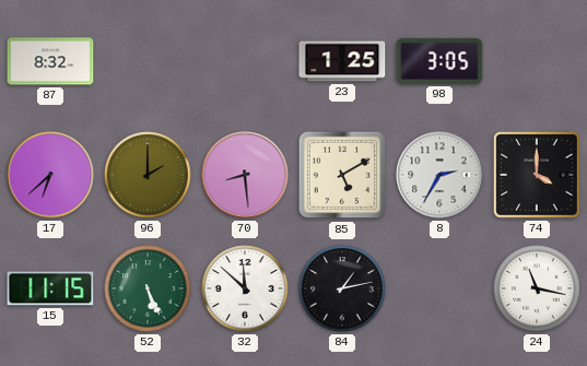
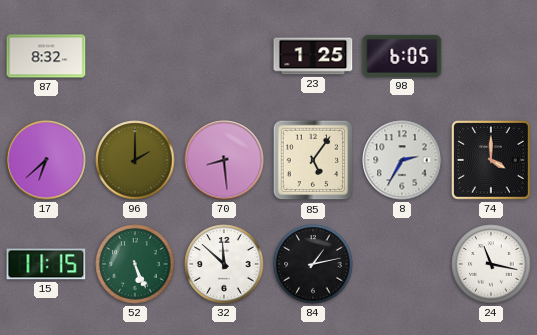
98: 3:05 -> 6:05 (402, 56)
85: 5:10 -> 5:06 (313, 160)
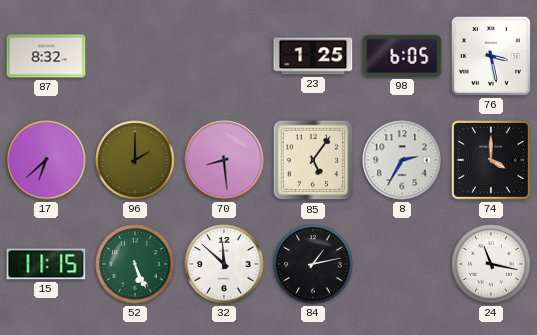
76: none -> 3:28 (491, 56)
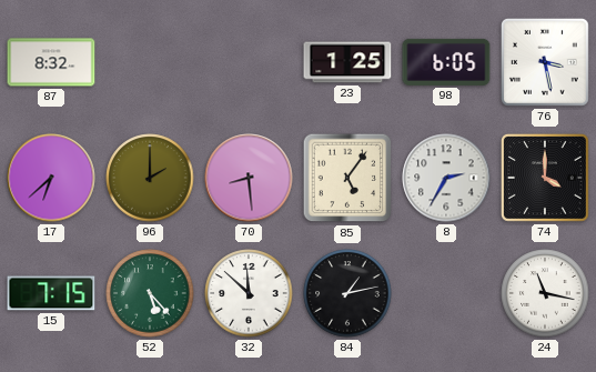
15: 11:15 -> 7:15 (51, 293)
52: 5:26 -> 5:23 (150, 293)
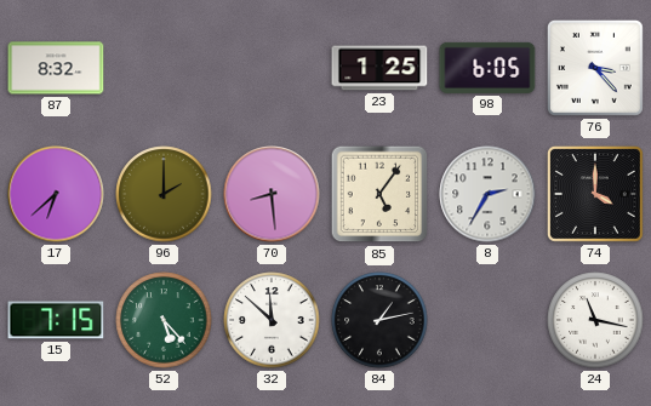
76: 3:28 -> 3:23 (595, 68)
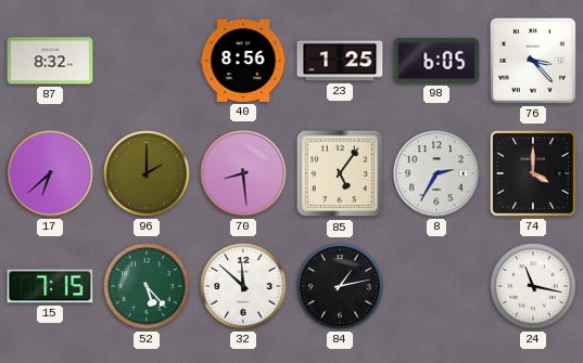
40: none -> 8:56 (243, 61)
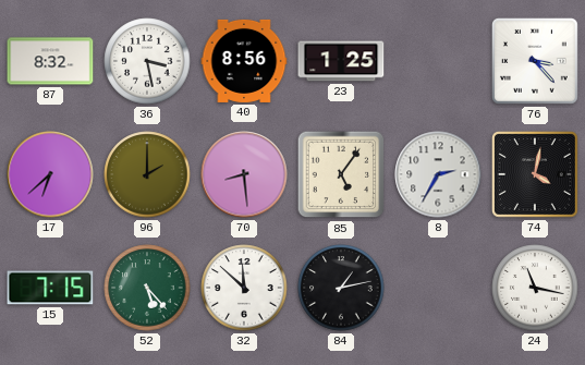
36: none -> 3:28 (147, 61)
98: 6:05 -> none (436, 61)
74: 4:00 -> 4:02 (535, 174)
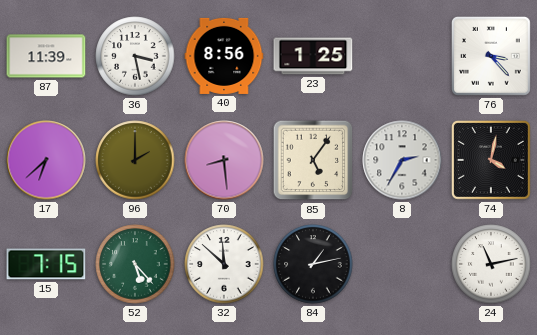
87: 8:32 -> 11:39 (46, 56)
24: 11:17 -> 11:13 (491, 264)
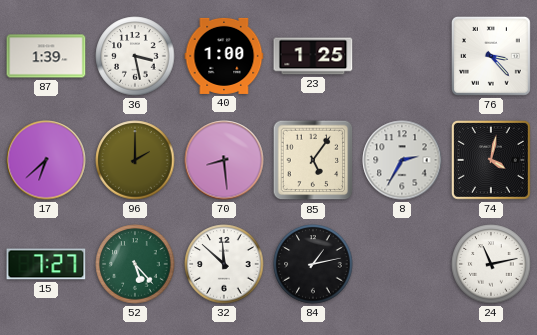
87: 11:39 -> 1:39 (46, 56)
40: 8:56 -> 1:00 (224, 56)
15: 7:15 -> 7:27 (46, 264)
